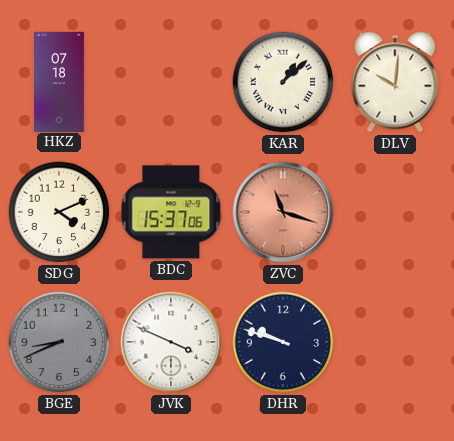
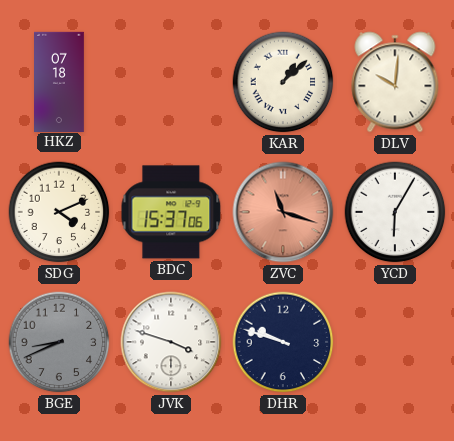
YCD: none -> 6:05 (395, 212)
JVK: 3:49 -> 3:48 (171, 342)
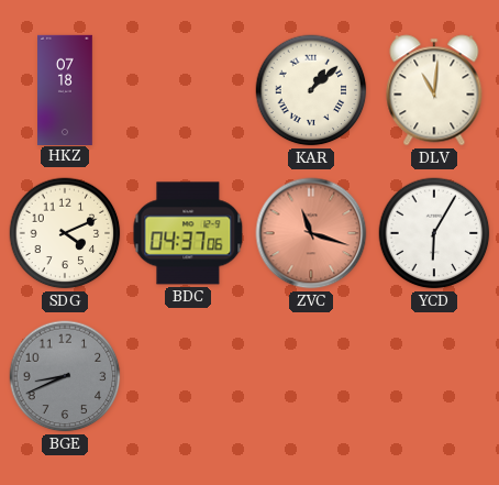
DLV: 10:01 -> 11:01 (434, 90)
BDC: 15:37 -> 04:37 (188, 233)
JVK: 3:48 -> none (171, 342)
DHR: 9:48 -> none (283, 342)
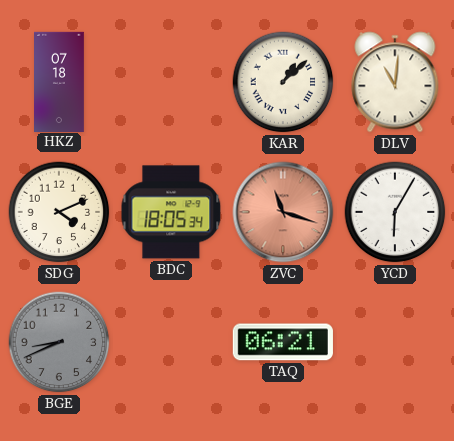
BDC: 04:37 -> 18:05 (171, 212)
TAQ: none -> 06:21 (283, 342)
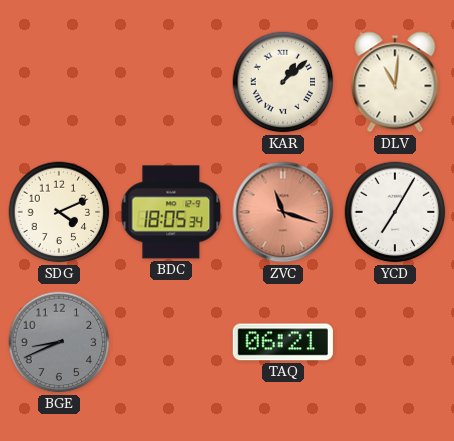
HKZ: 07:18 -> none (60, 81)
YCD: 6:05 -> 7:05 (395, 212)
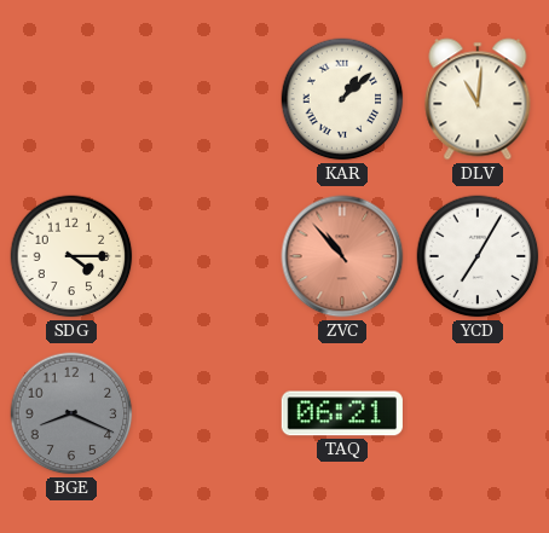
SDG: 4:11 -> 4:15 (71, 256)
BDC: 18:05 -> none (171, 212)
ZVC: 11:18 -> 10:53 (342, 256)
BGE: 8:41 -> 8:19 (71, 413)
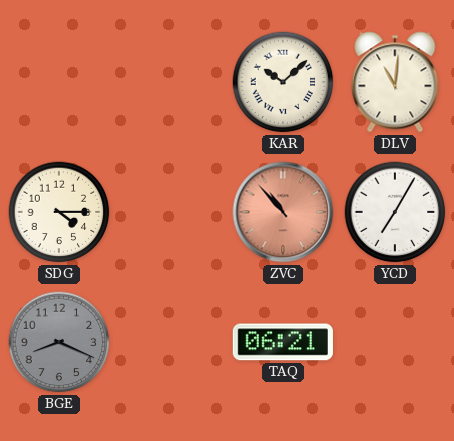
KAR: 1:08 -> 10:08 (283, 82)
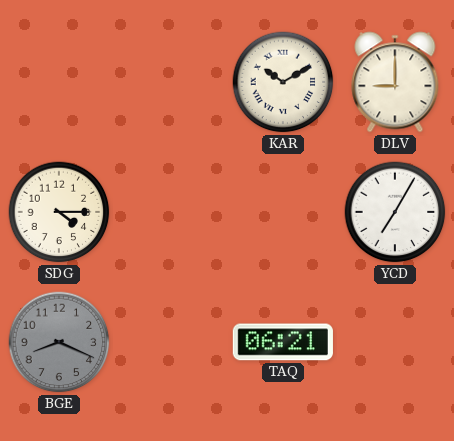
KAR: 10:08 -> 10:10 (283, 82)
DLV: 11:01 -> 9:00 (395, 82)
ZVC: 10:53 -> none (283, 212)
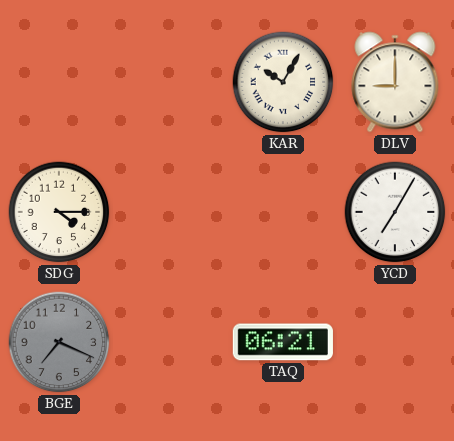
KAR: 10:10 -> 10:05 (283, 82)
BGE: 8:19 -> 7:19 (59, 342)
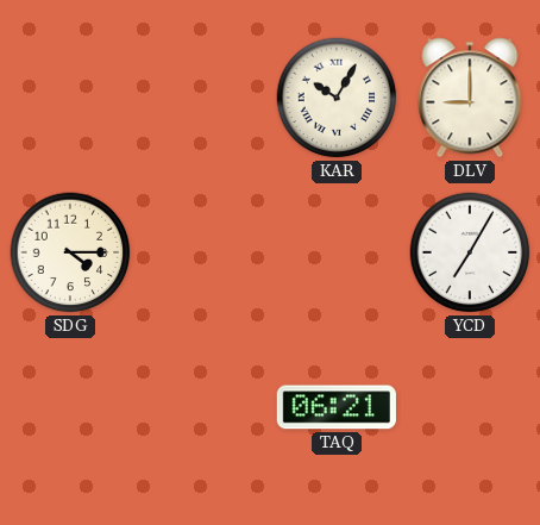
BGE: 7:19 -> none (59, 342)
